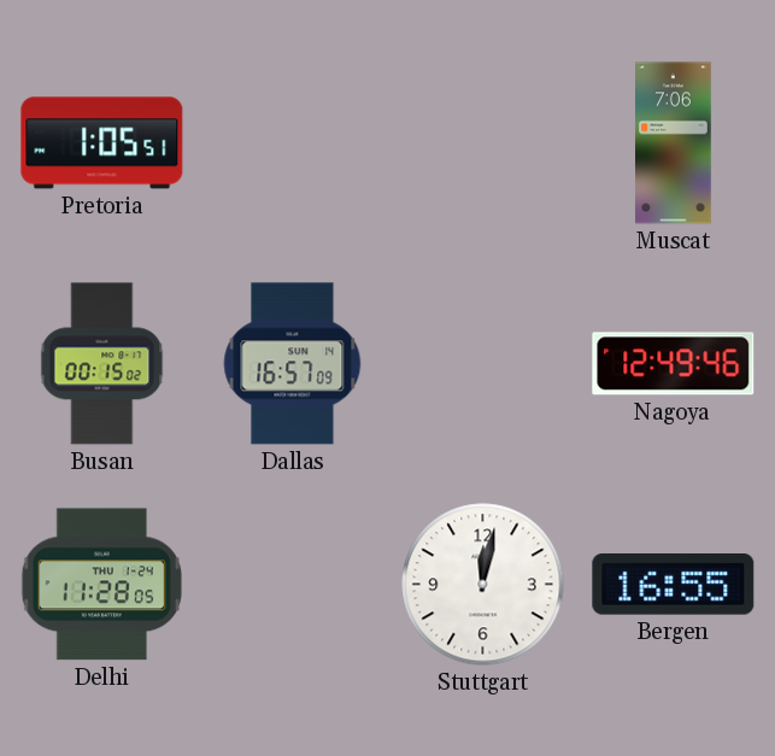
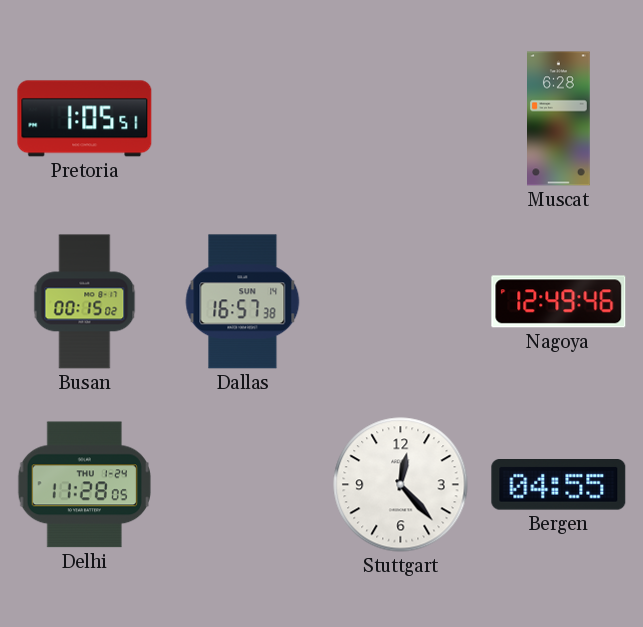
Muscat: 7:06 -> 6:28 (559, 119)
Dallas: 16:57:09 -> 16:57:38 (243, 302)
Stuttgart: 12:02 -> 12:23 (401, 485)
Bergen: 16:55 -> 04:55 (559, 485)
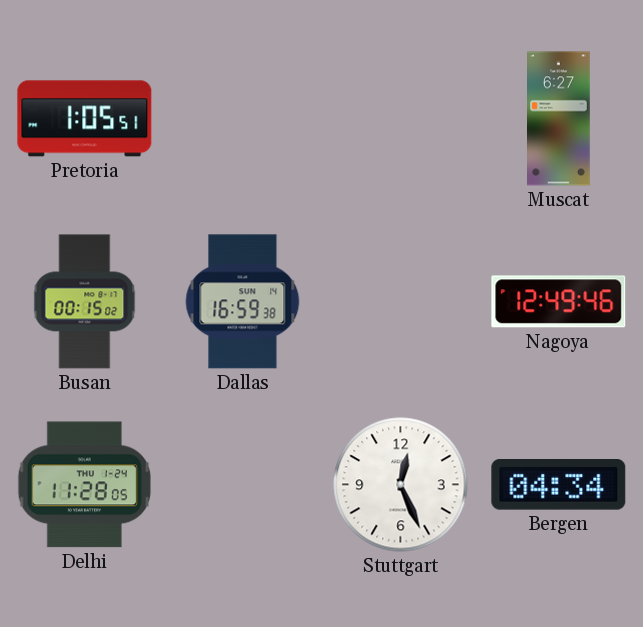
Muscat: 6:28 -> 6:27 (559, 119)
Dallas: 16:57 -> 16:59 (243, 302)
Stuttgart: 12:23 -> 12:26 (401, 485)
Bergen: 04:55 -> 04:34 (559, 485)
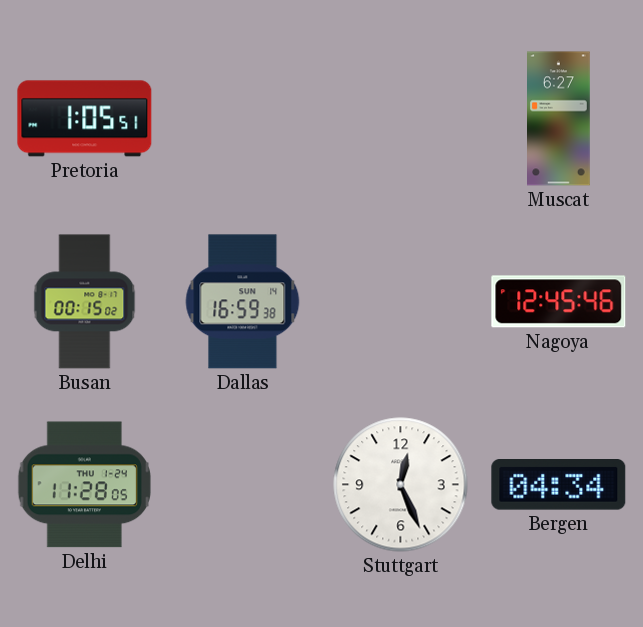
Nagoya: 12:49 -> 12:45 (559, 302)
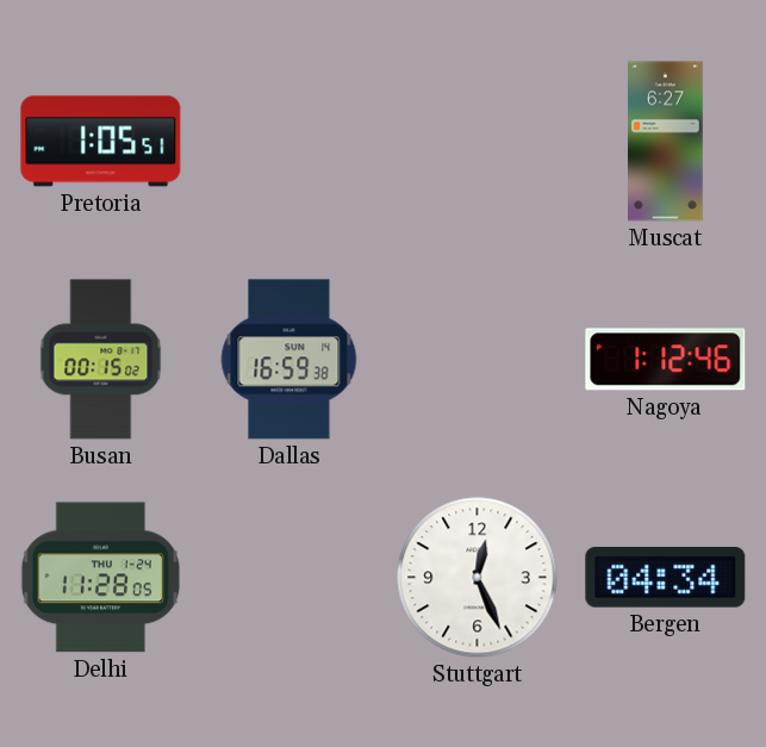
Nagoya: 12:45 -> 1:12 (666, 360)
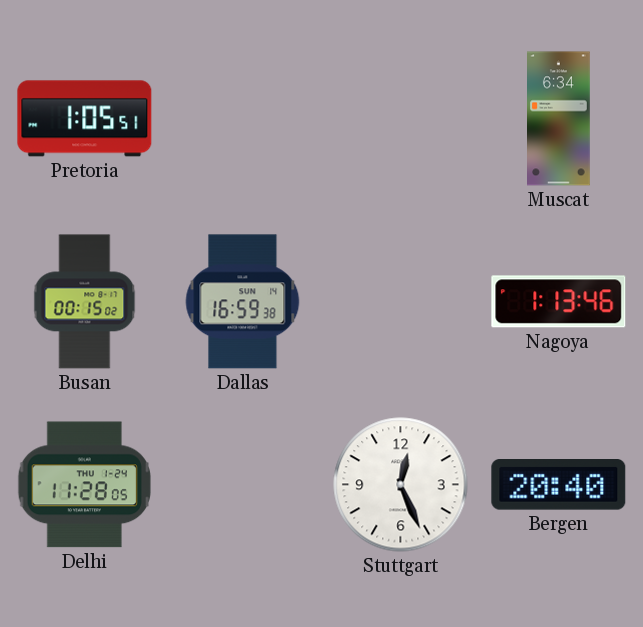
Muscat: 6:27 -> 6:34 (559, 119)
Nagoya: 1:12 -> 1:13 (559, 302)
Bergen: 04:34 -> 20:40 (559, 485)
